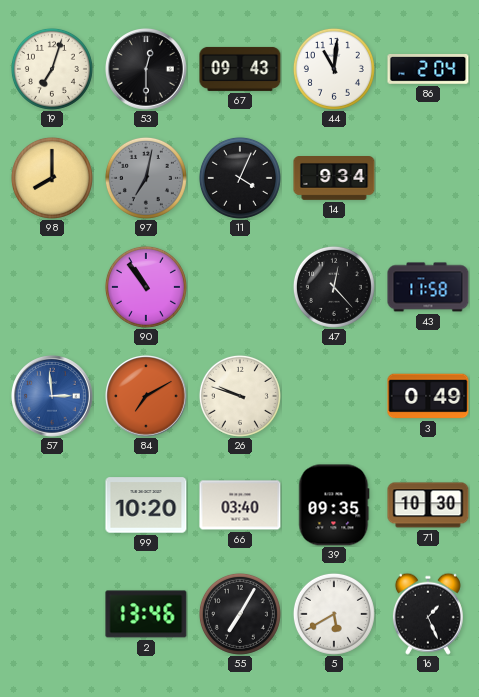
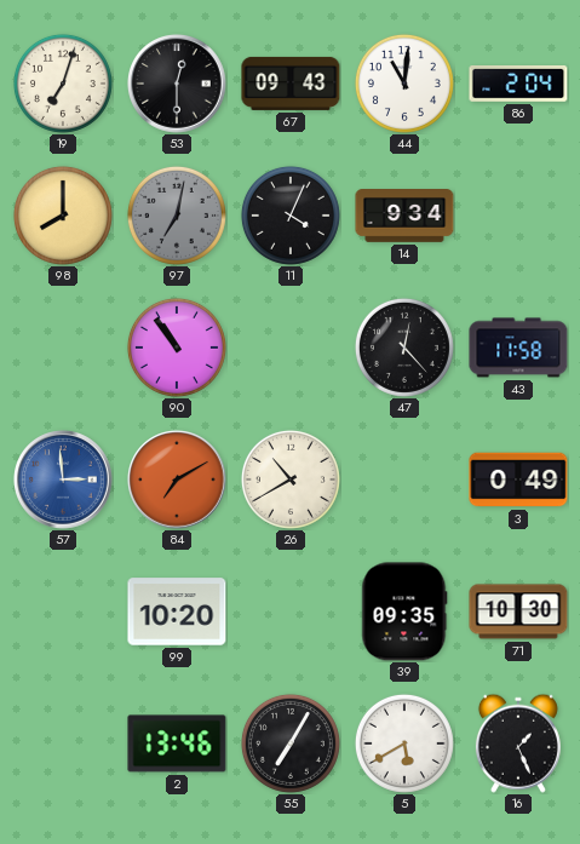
26: 9:48 -> 10:40 (291, 480)
66: 03:40 -> none (240, 505)
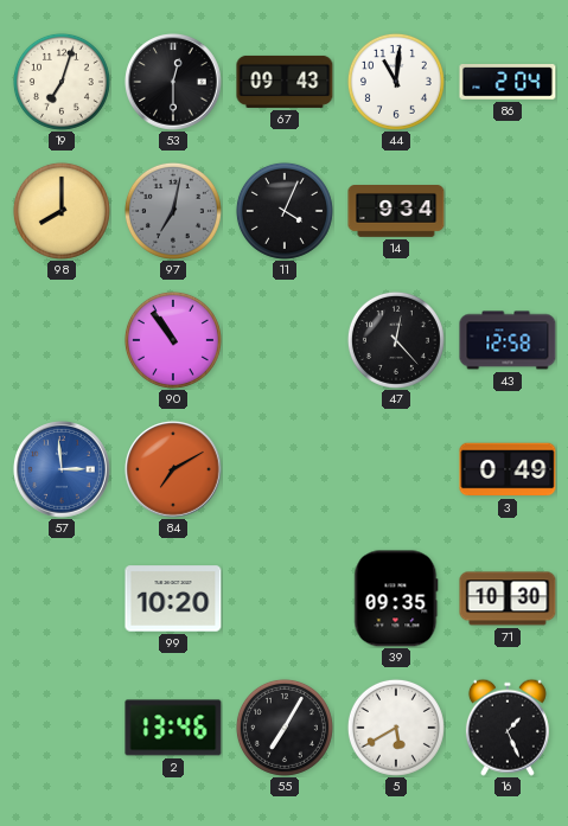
43: 11:58 -> 12:58 (508, 340)
26: 10:40 -> none (291, 480)
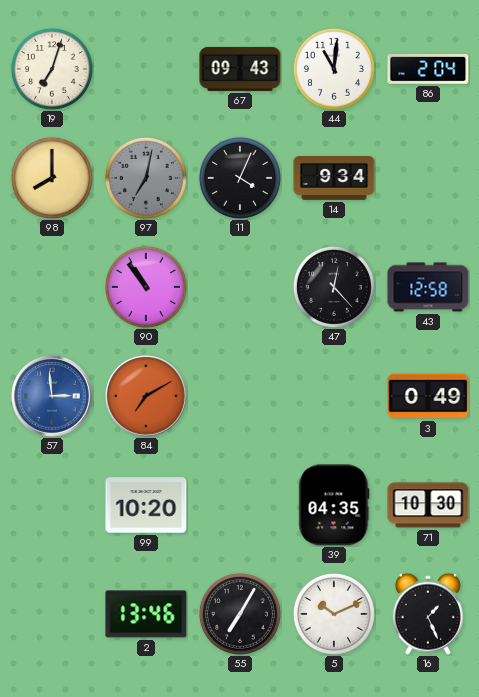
53: 12:30 -> none (173, 82)
39: 09:35 -> 04:35 (334, 505)
5: 5:40 -> 10:11 (334, 614)
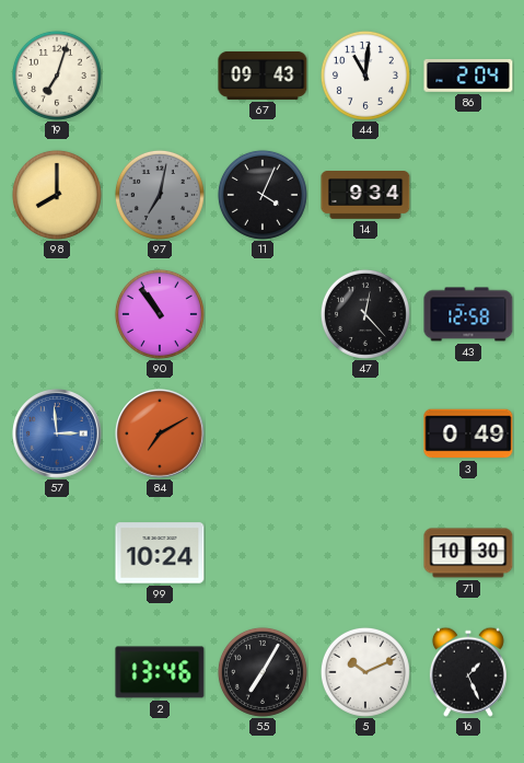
99: 10:20 -> 10:24 (160, 553)
39: 04:35 -> none (334, 505)
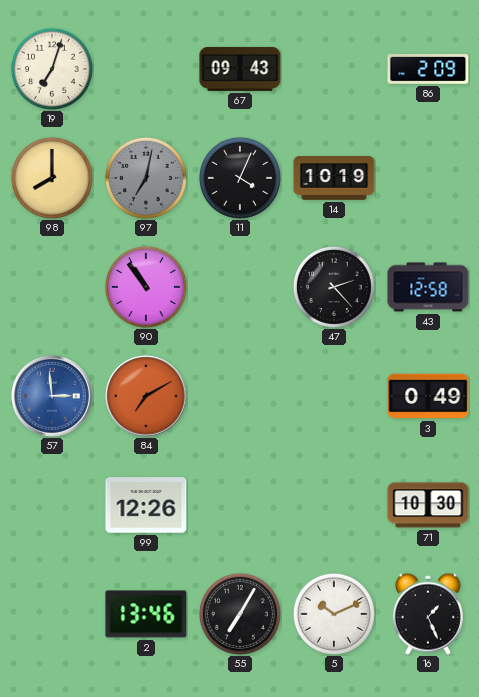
44: 11:01 -> none (365, 76)
86: 2:04 -> 2:09 (428, 70)
14: 9:34 -> 10:19 (334, 179)
47: 12:23 -> 2:23 (334, 287)
99: 10:24 -> 12:26 (146, 505)
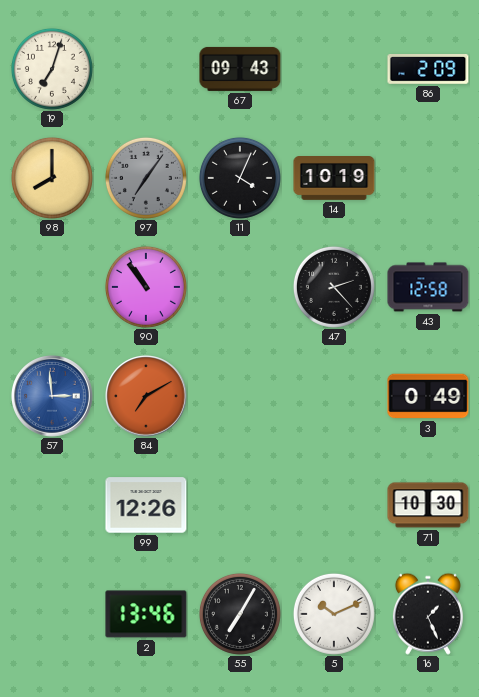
97: 7:02 -> 7:06 (146, 178)
